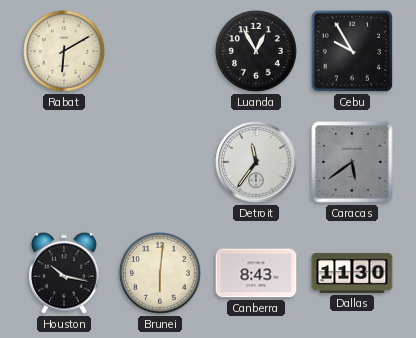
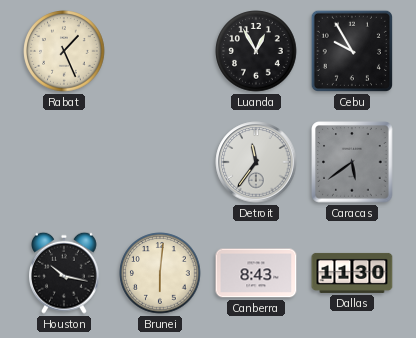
Rabat: 6:10 -> 1:26 (64, 51)
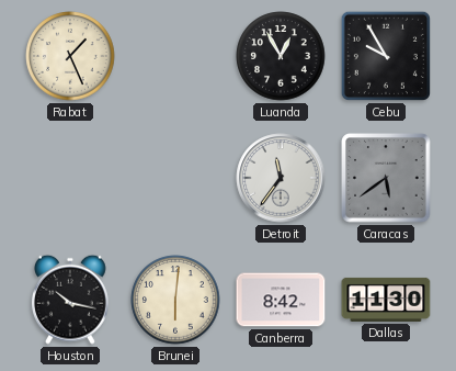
Canberra: 8:43 -> 8:42 (281, 300)
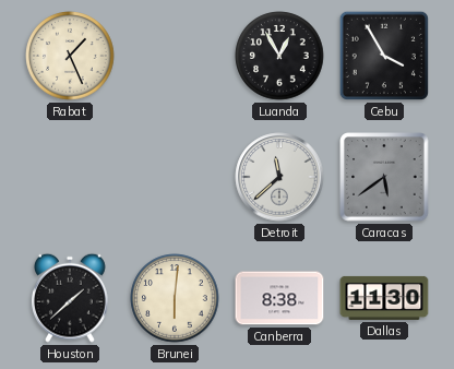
Cebu: 9:55 -> 3:55 (384, 56)
Detroit: 11:36 -> 11:38 (279, 177)
Houston: 10:17 -> 1:38 (71, 298)
Canberra: 8:42 -> 8:38 (279, 298)
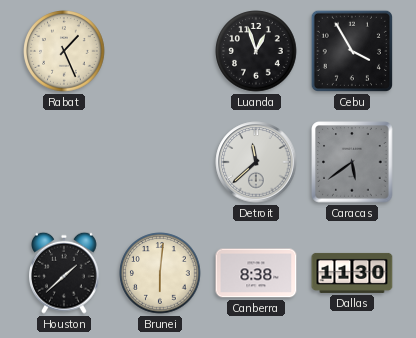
Luanda: 12:55 -> 12:57 (256, 51)
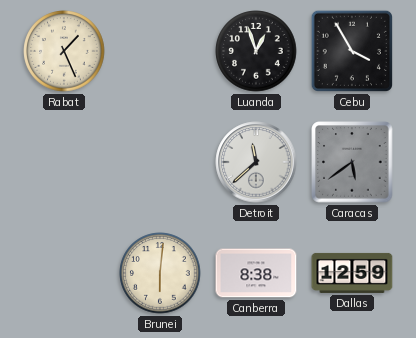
Houston: 1:38 -> none (65, 273)
Dallas: 11:30 -> 12:59 (352, 273)
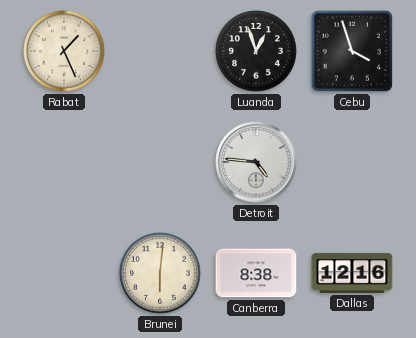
Cebu: 3:55 -> 3:57 (352, 51)
Detroit: 11:38 -> 4:46 (256, 162)
Caracas: 5:39 -> none (352, 162)
Dallas: 12:59 -> 12:16 (352, 273)
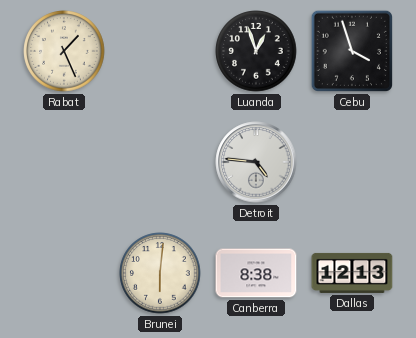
Dallas: 12:16 -> 12:13 (352, 273)
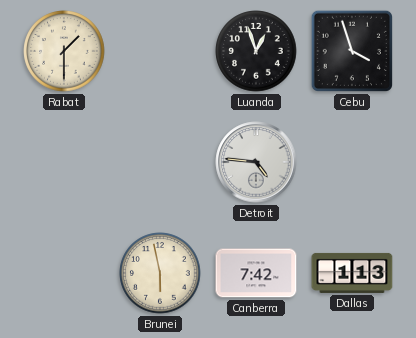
Rabat: 1:26 -> 1:30 (64, 51)
Brunei: 6:01 -> 5:58 (160, 273)
Canberra: 8:38 -> 7:42 (256, 273)
Dallas: 12:13 -> 1:13 (352, 273)
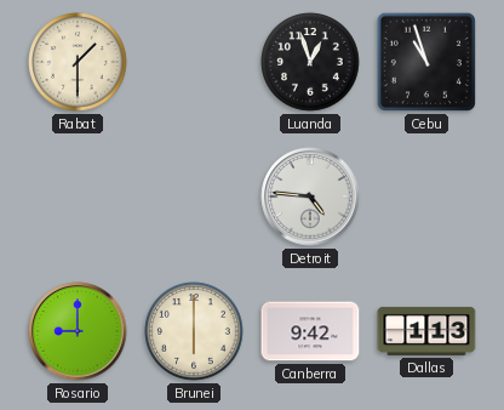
Cebu: 3:57 -> 10:57 (426, 62)
Rosario: none -> 9:00 (78, 331)
Brunei: 5:58 -> 6:00 (194, 331)
Canberra: 7:42 -> 9:42 (310, 331)
